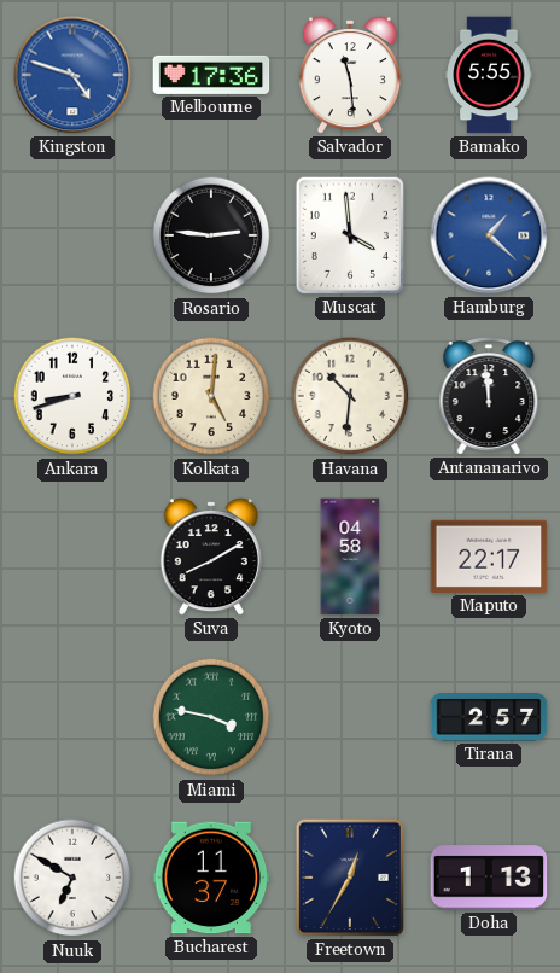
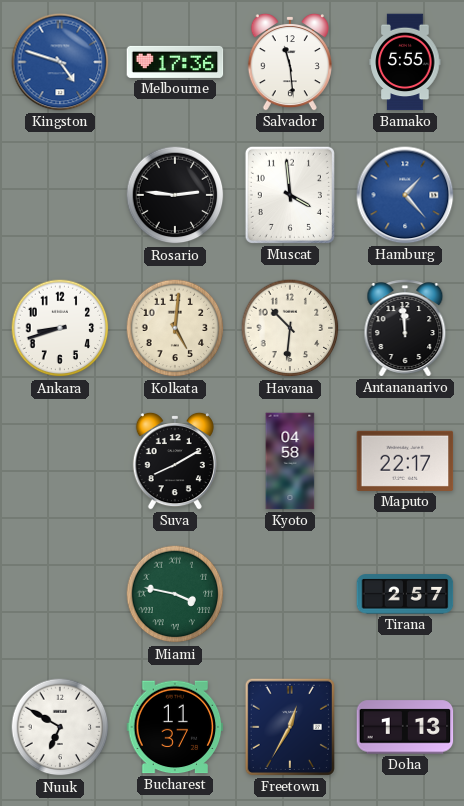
Hamburg: 1:22 -> 1:23 (405, 195)
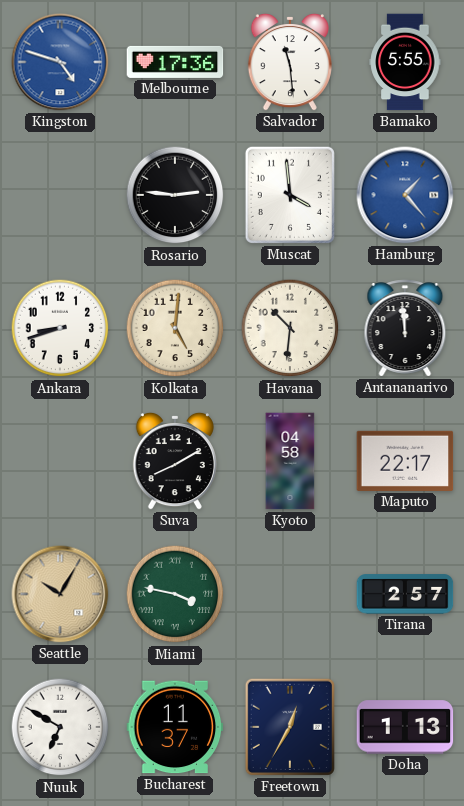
Seattle: none -> 10:05 (60, 594)
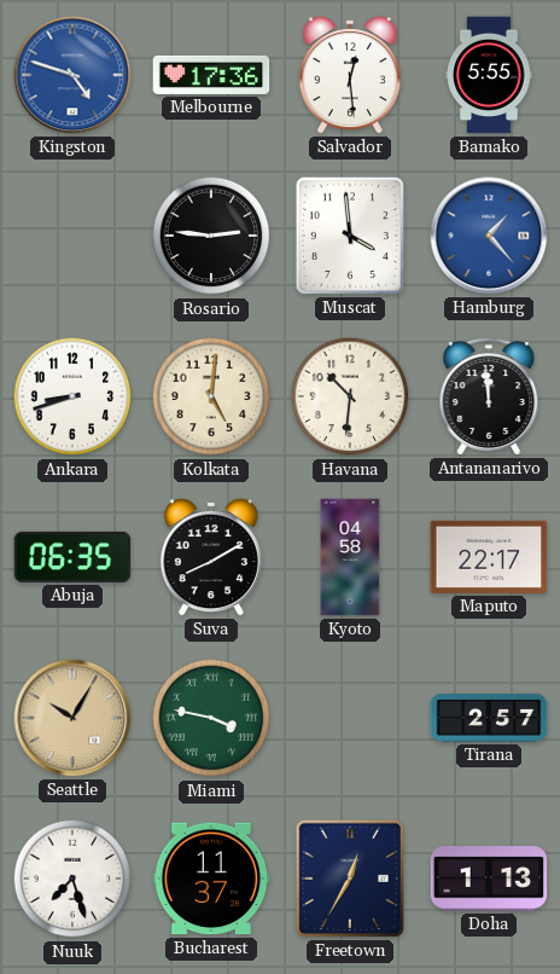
Salvador: 11:29 -> 12:29 (350, 75)
Abuja: none -> 06:35 (72, 557)
Nuuk: 6:50 -> 7:27 (72, 879)
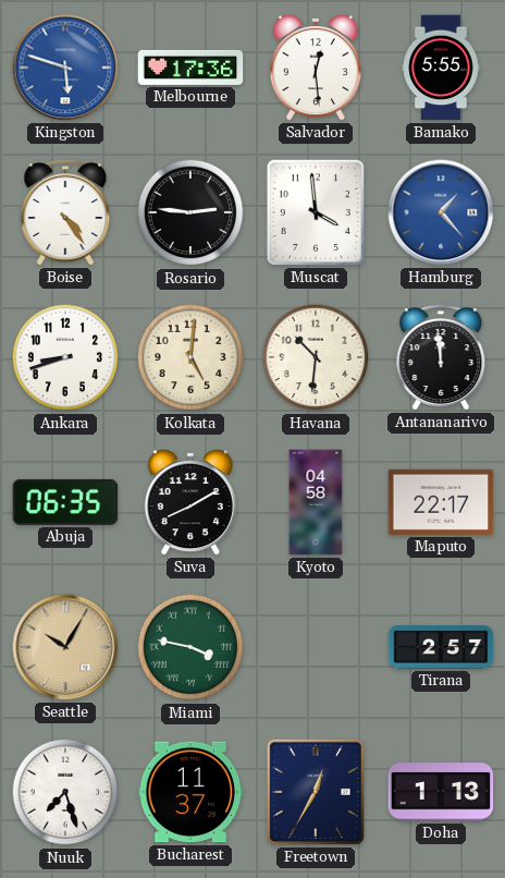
Kingston: 4:48 -> 5:48 (65, 68)
Boise: none -> 4:24 (65, 212)
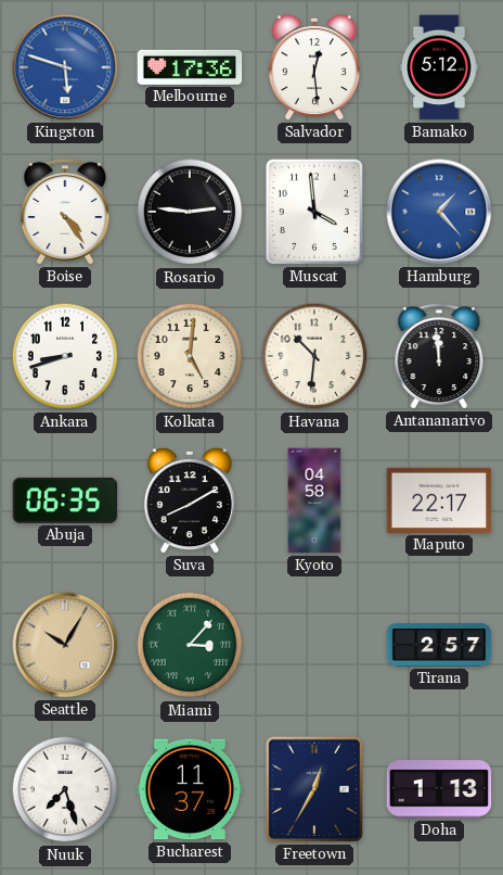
Bamako: 5:55 -> 5:12 (439, 67)
Miami: 3:47 -> 3:07 (190, 645)
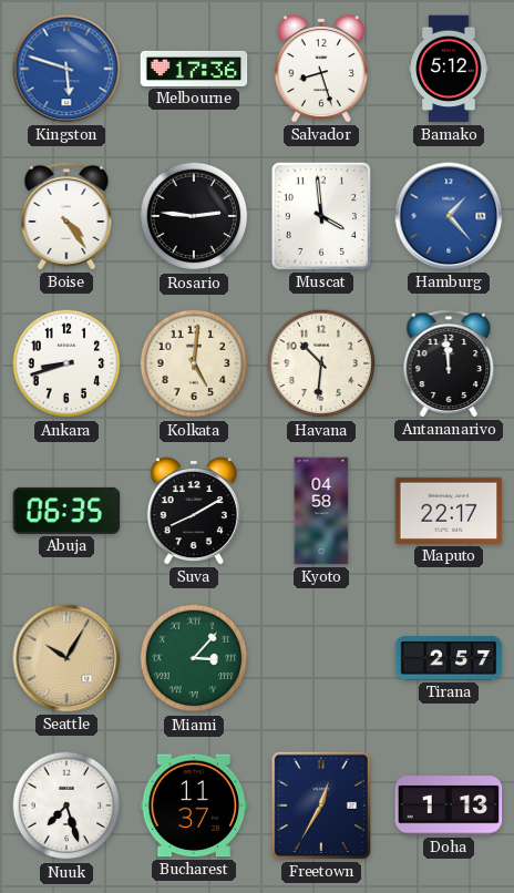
Salvador: 12:29 -> 8:27 (321, 69)
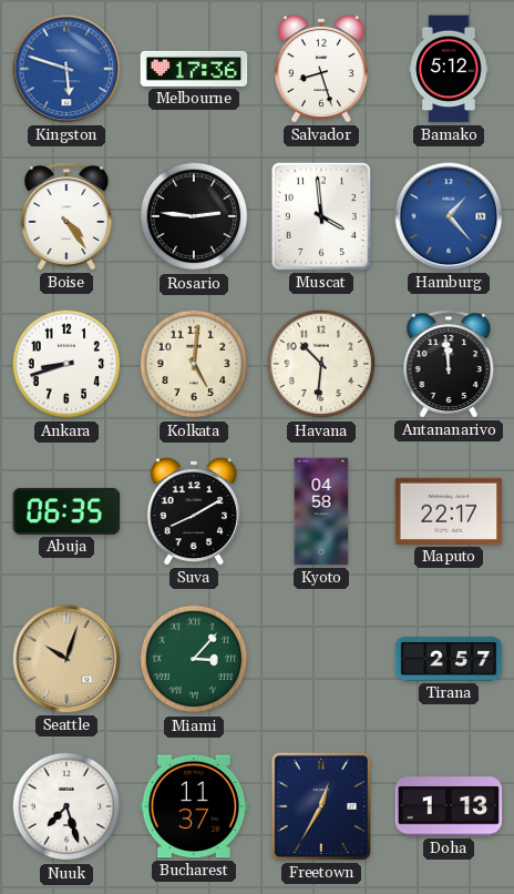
Seattle: 10:05 -> 10:03 (66, 659)
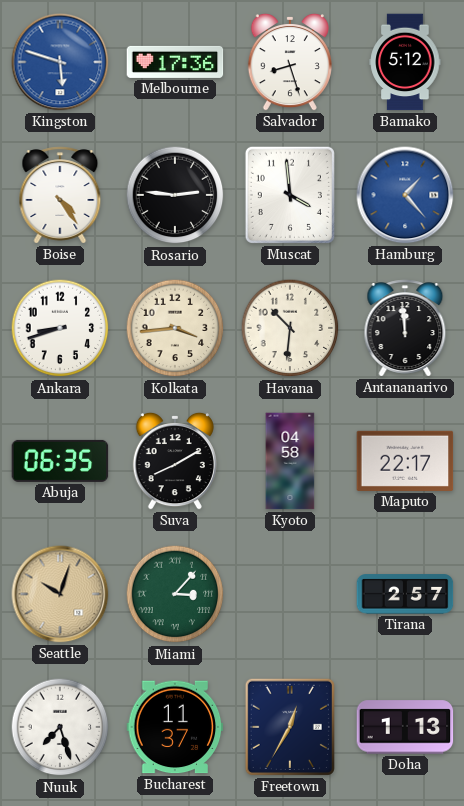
Kolkata: 5:01 -> 3:44 (175, 328)
